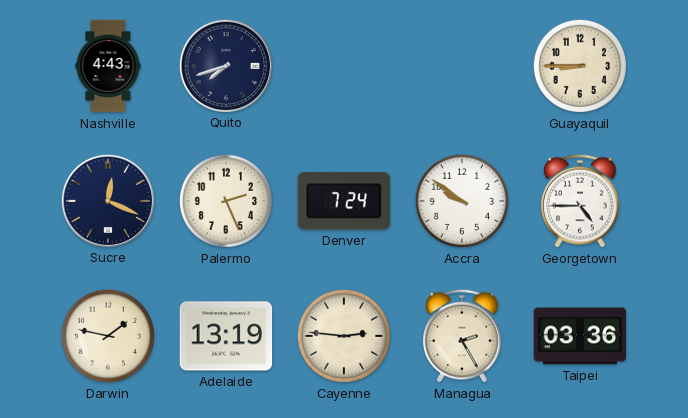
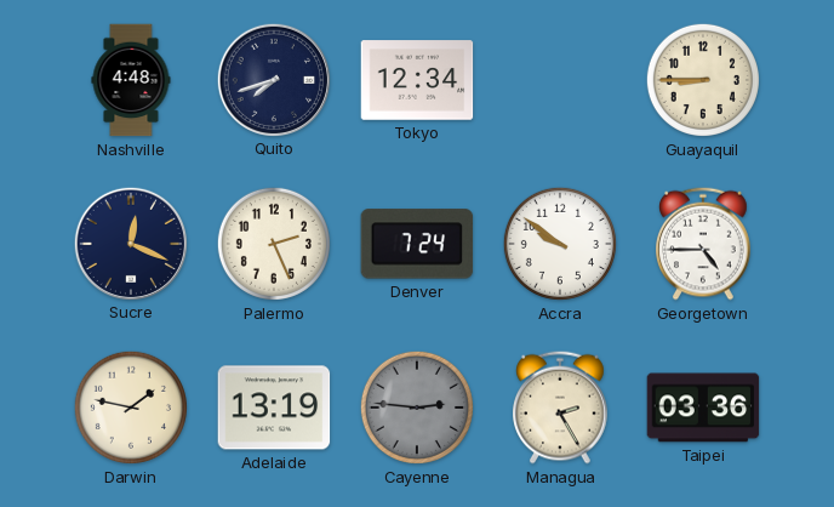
Nashville: 4:43 -> 4:48 (131, 80)
Tokyo: none -> 12:34 (417, 80)
Cayenne dial: cream -> grey (417, 408)
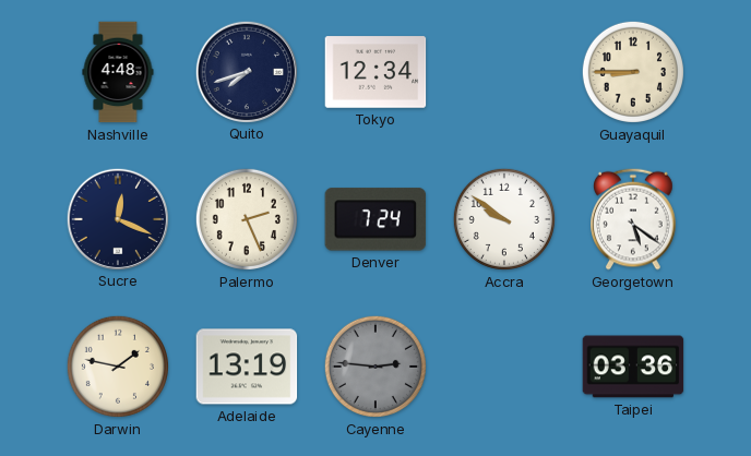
Georgetown: 4:45 -> 5:21 (634, 219)
Managua: 2:25 -> none (561, 408)
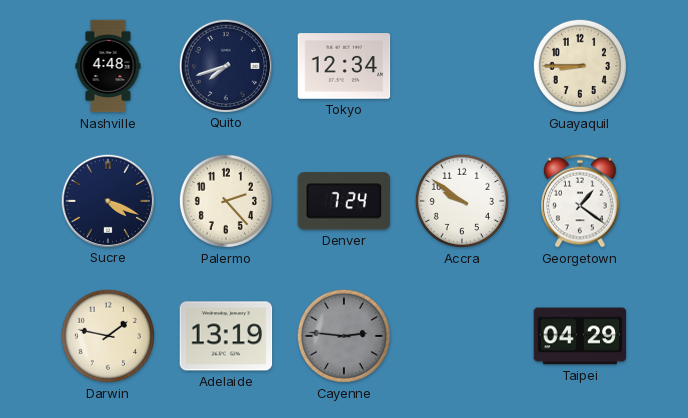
Sucre: 12:19 -> 4:19 (107, 200)
Palermo: 2:26 -> 2:23 (226, 201)
Georgetown: 5:21 -> 1:21 (581, 201)
Taipei: 03:36 -> 04:29 (580, 336)
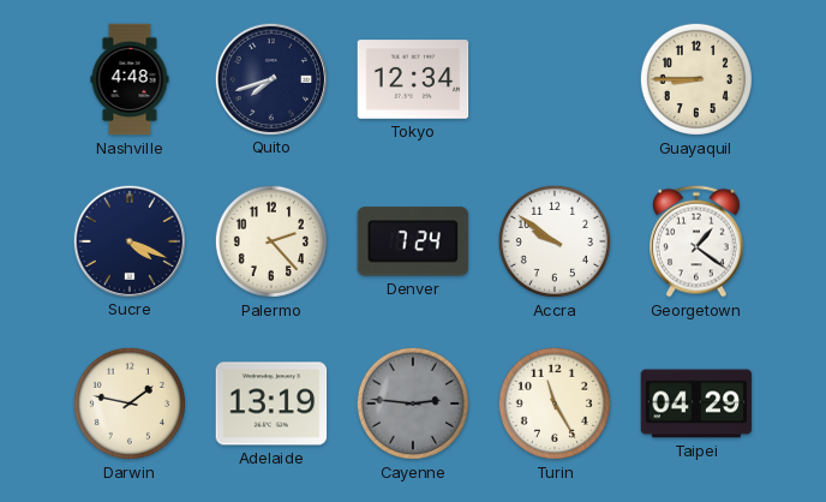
Turin: none -> 11:25 (555, 404)
